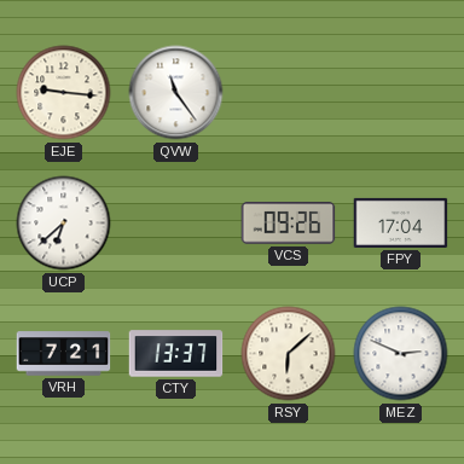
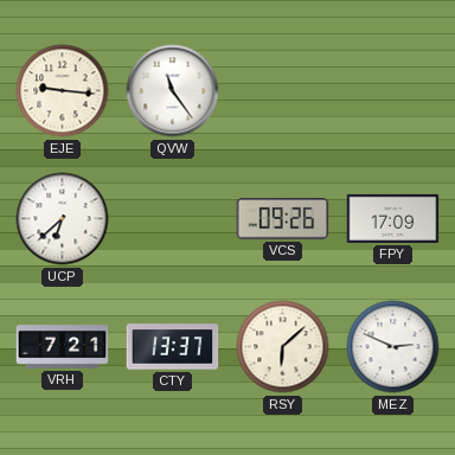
FPY: 17:04 -> 17:09 (393, 218)
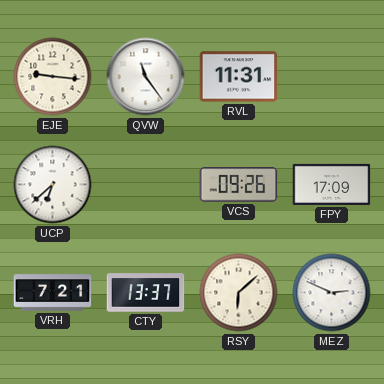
RVL: none -> 11:31 (239, 77)
